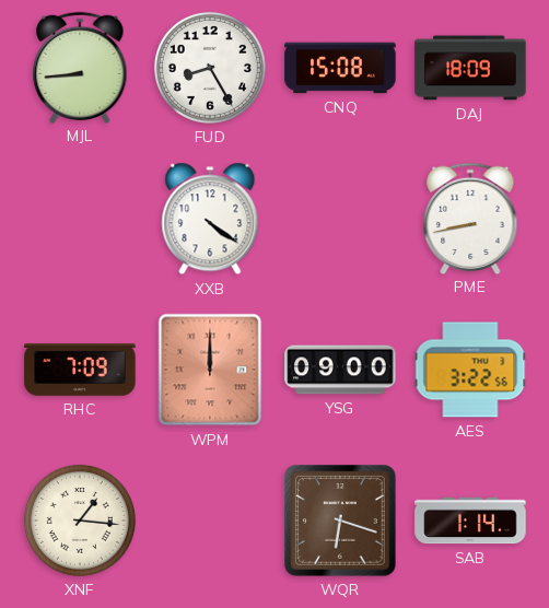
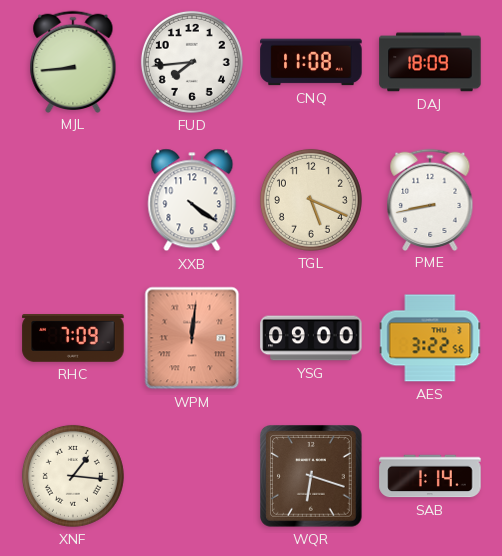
FUD: 8:25 -> 7:44 (192, 62)
CNQ: 15:08 -> 11:08 (311, 62)
TGL: none -> 5:19 (311, 200)
WPM: 12:00 -> 12:01 (192, 338)
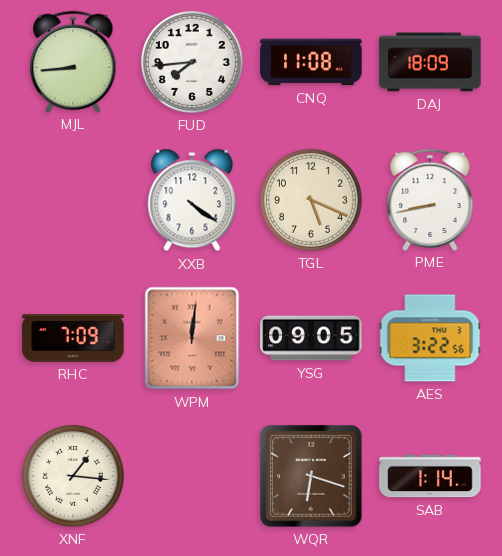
YSG: 09:00 -> 09:05 (311, 338)
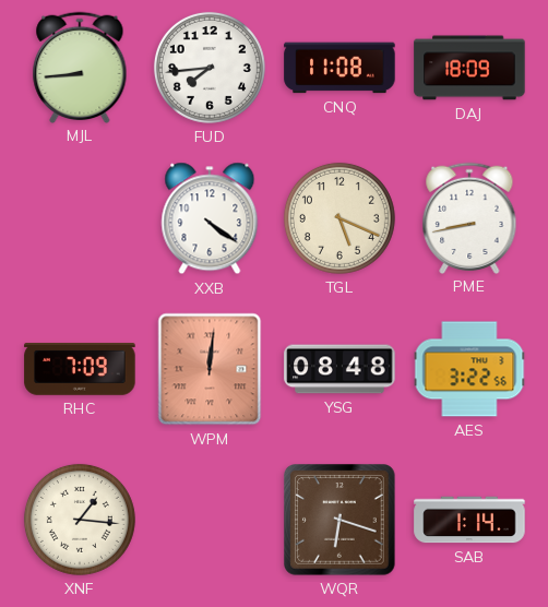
YSG: 09:05 -> 08:48 (339, 369)
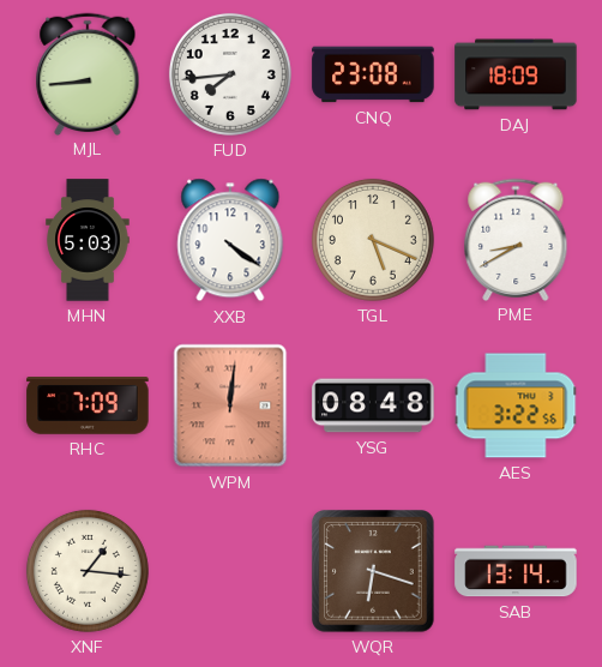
CNQ: 11:08 -> 23:08 (373, 74)
MHN: none -> 5:03 (88, 240)
PME: 8:43 -> 8:40 (516, 239)
SAB: 1:14 -> 13:14 (516, 571)
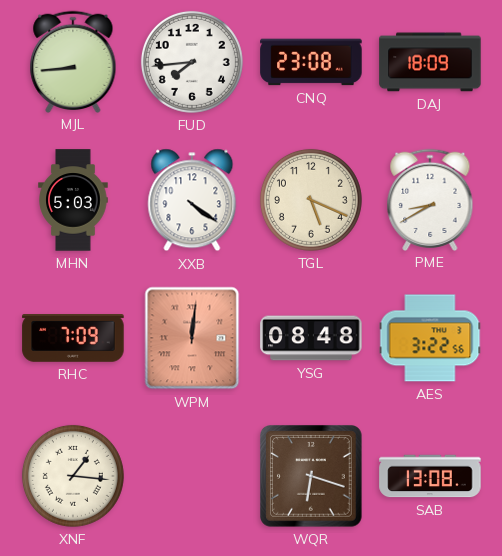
SAB: 13:14 -> 13:08 (430, 476)
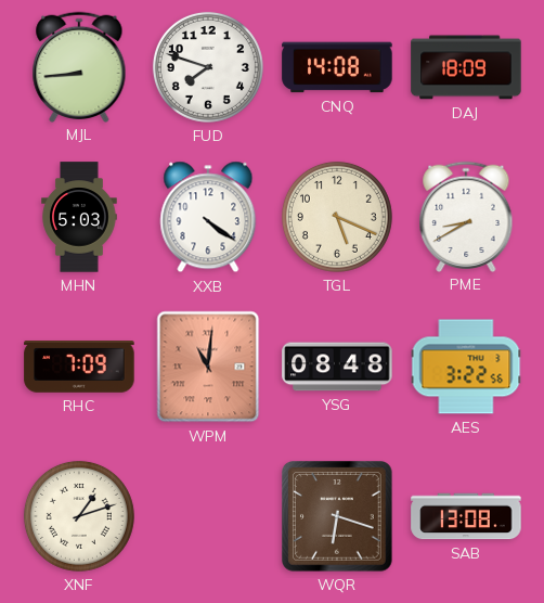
FUD: 7:44 -> 7:48 (208, 67)
CNQ: 23:08 -> 14:08 (337, 67)
WPM: 12:01 -> 11:01 (208, 367)
XNF: 1:16 -> 1:12 (79, 516)
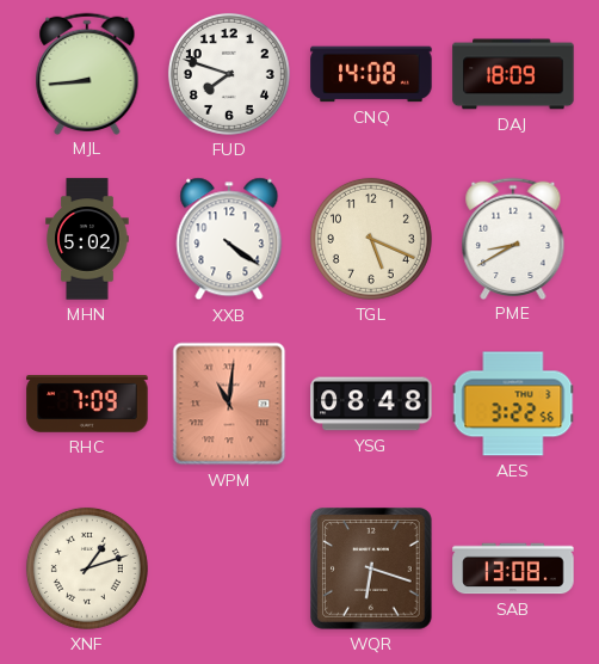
MHN: 5:03 -> 5:02 (87, 239)
